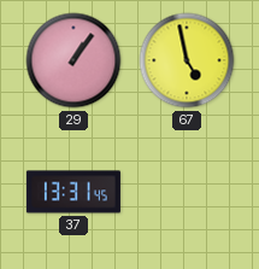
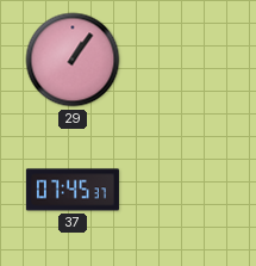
67: 4:58 -> none (187, 60)
37: 13:31 -> 07:45 (73, 190)
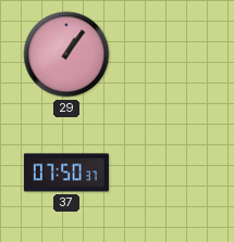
37: 07:45 -> 07:50 (66, 173)
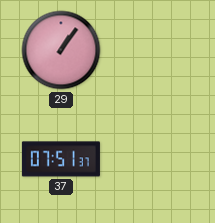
37: 07:50 -> 07:51 (61, 159)
